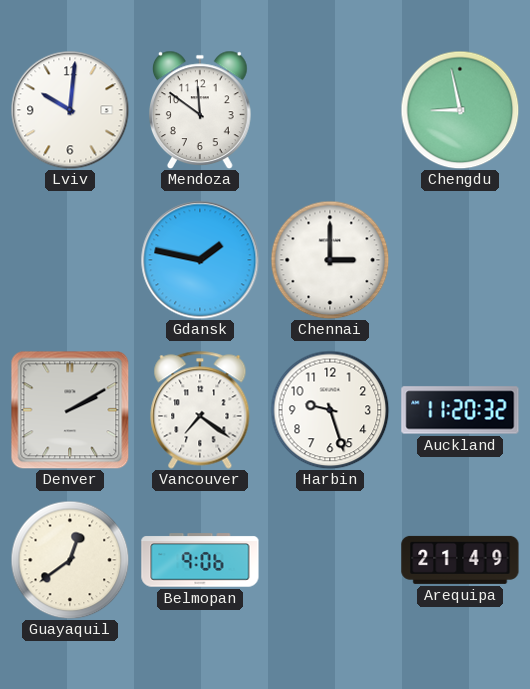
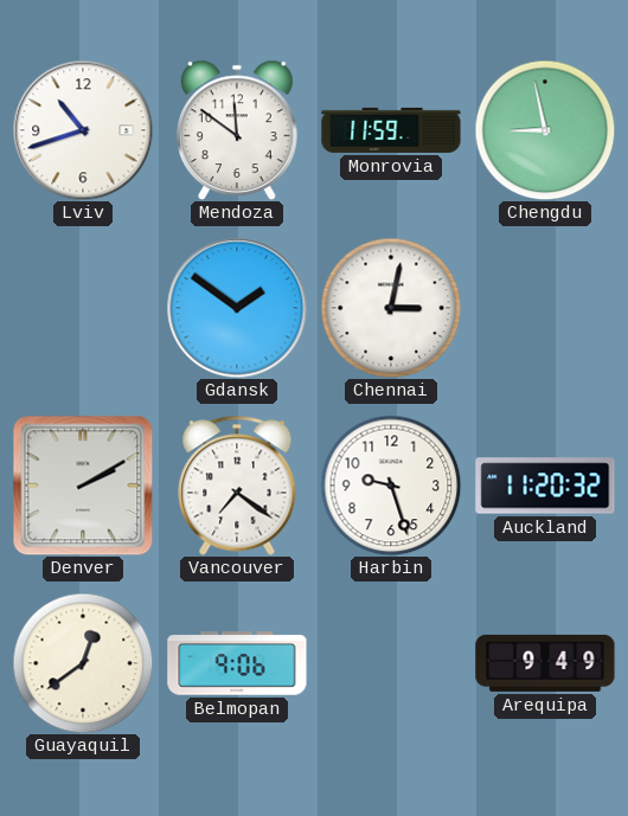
Lviv: 10:01 -> 10:42 (83, 130)
Monrovia: none -> 11:59 (391, 130)
Gdansk: 1:47 -> 1:51 (237, 308)
Chennai: 3:00 -> 3:02 (391, 308)
Arequipa: 21:49 -> 9:49 (545, 663)
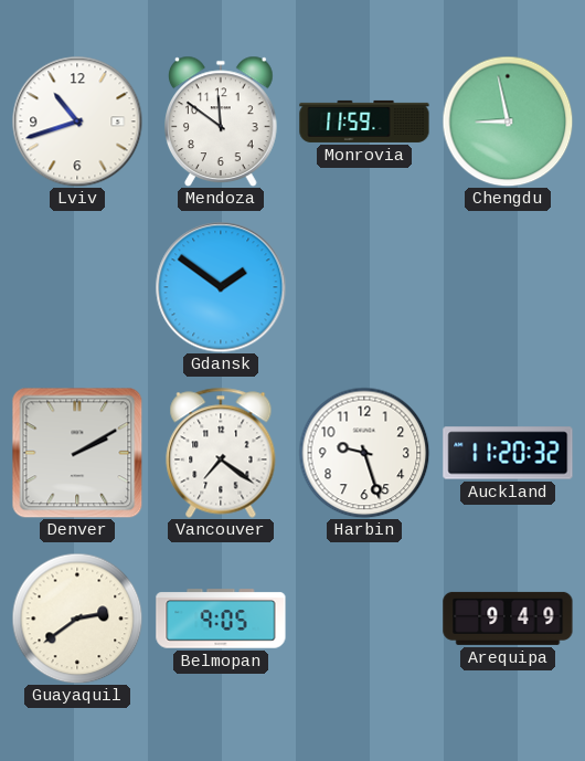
Chennai: 3:02 -> none (391, 308)
Guayaquil: 12:39 -> 2:39 (77, 619)
Belmopan: 9:06 -> 9:05 (221, 619)
